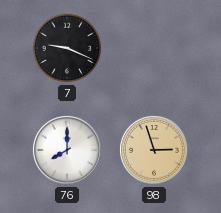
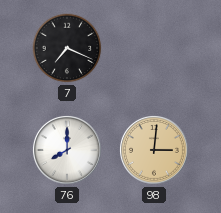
7: 9:19 -> 7:19 (67, 48)
98: 2:57 -> 3:01 (154, 150)
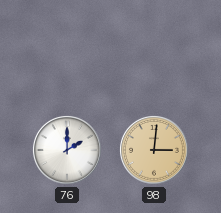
7: 7:19 -> none (67, 48)
76: 8:00 -> 2:00 (67, 150)
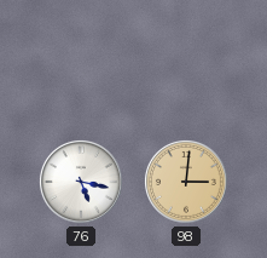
76: 2:00 -> 5:17 (81, 182)
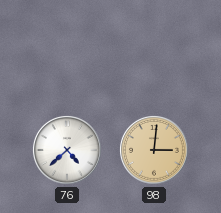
76: 5:17 -> 4:38 (67, 150)
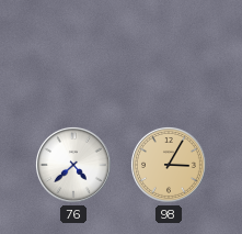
98: 3:01 -> 3:05 (169, 165)
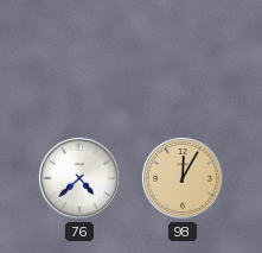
98: 3:05 -> 12:05 (183, 178)
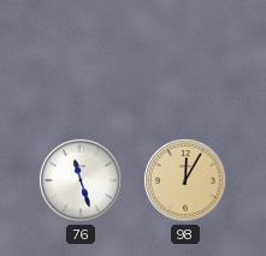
76: 4:38 -> 11:27 (81, 180)
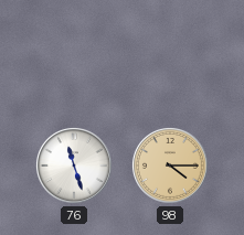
98: 12:05 -> 4:15 (170, 165)
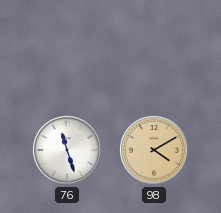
98: 4:15 -> 4:10 (154, 150)
